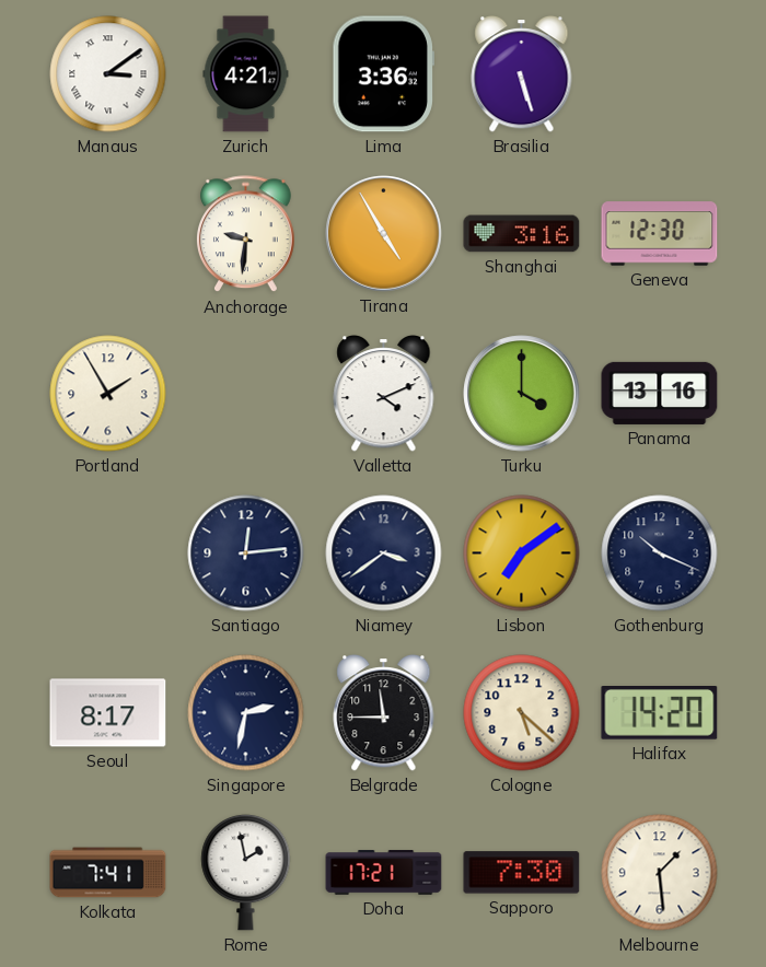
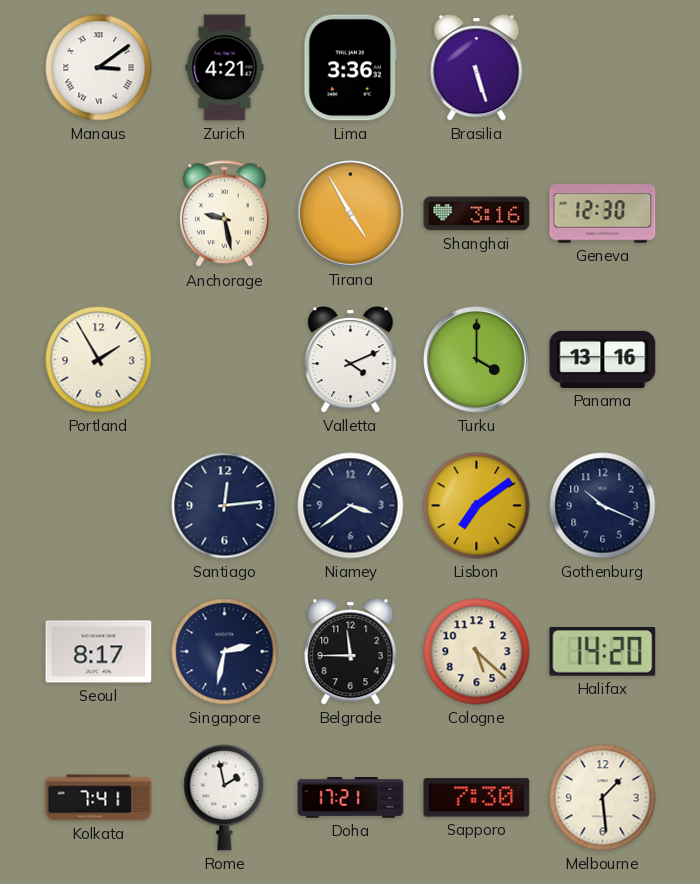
Anchorage: 9:31 -> 9:28 (224, 214)
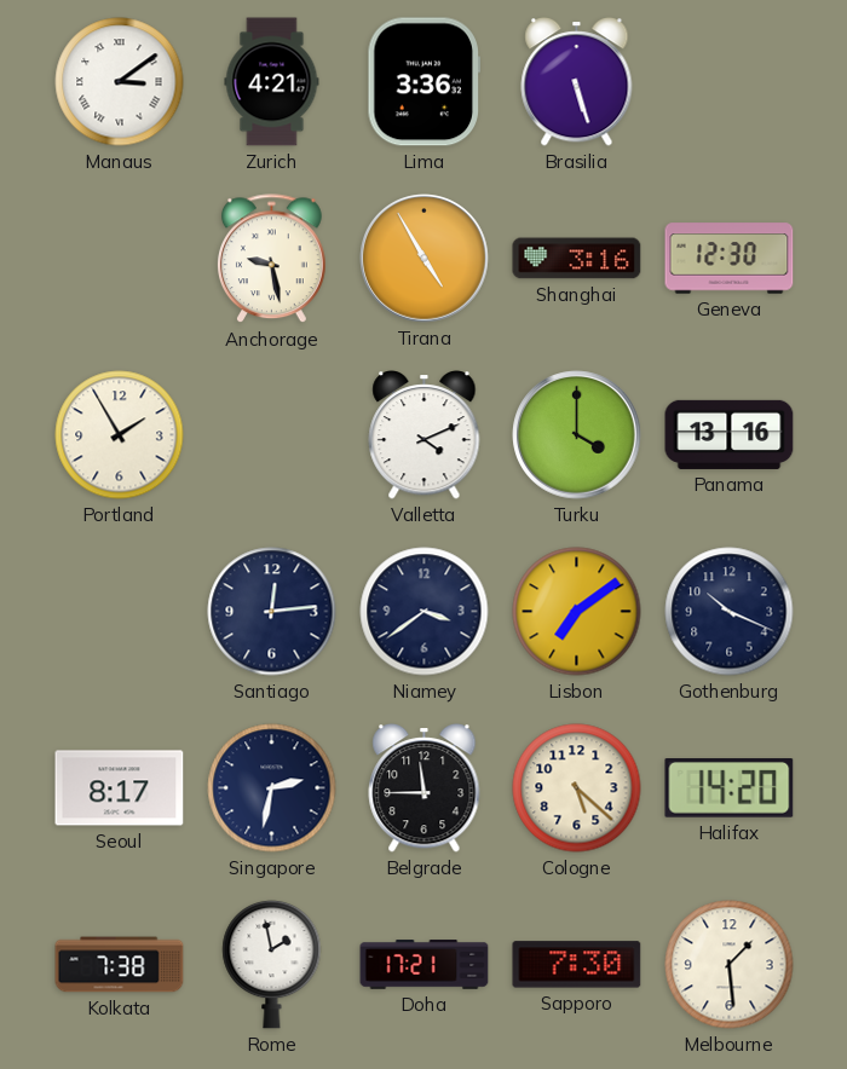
Kolkata: 7:41 -> 7:38 (120, 965)
